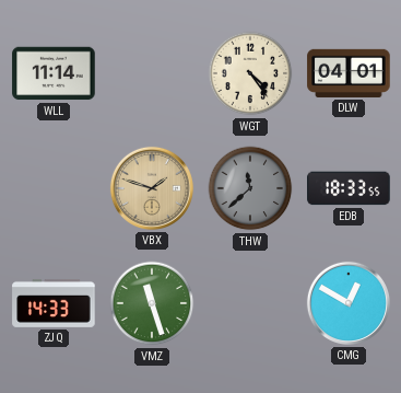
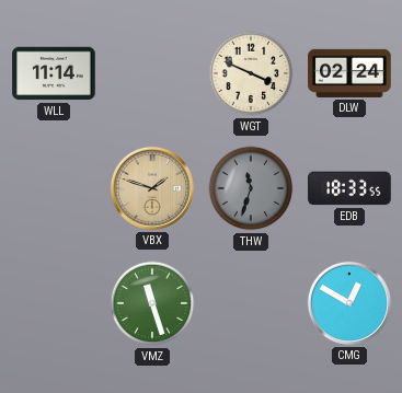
WGT: 4:24 -> 3:49 (251, 73)
DLW: 04:01 -> 02:24 (349, 73)
THW: 11:38 -> 11:33 (251, 188)
ZJQ: 14:33 -> none (54, 303)
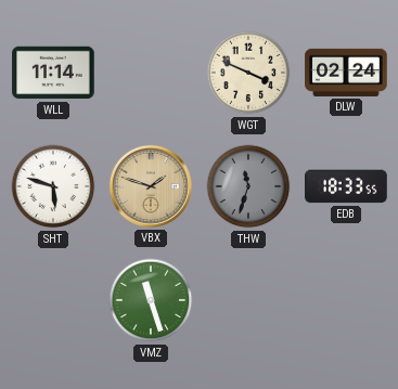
SHT: none -> 5:48 (53, 186)
CMG: 12:50 -> none (349, 303)
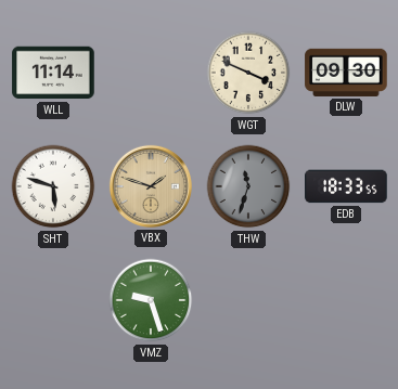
DLW: 02:24 -> 09:30 (346, 73)
VMZ: 11:27 -> 9:27 (151, 300)
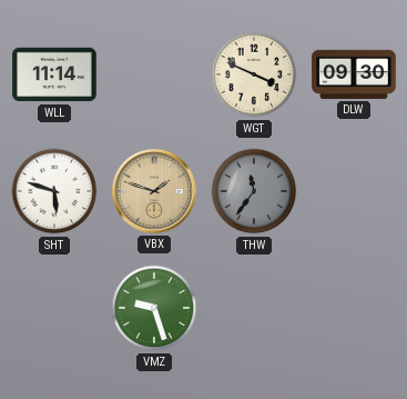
THW: 11:33 -> 11:36 (254, 191)
EDB: 18:33 -> none (346, 186)
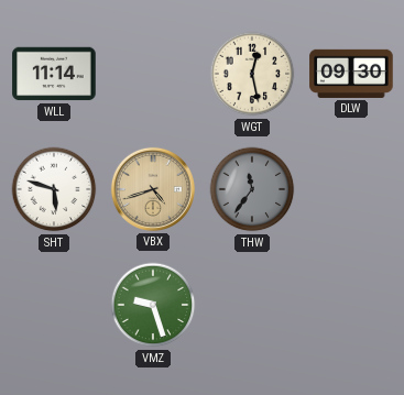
WGT: 3:49 -> 12:28 (252, 74)
VBX: 1:48 -> 4:42 (153, 189)
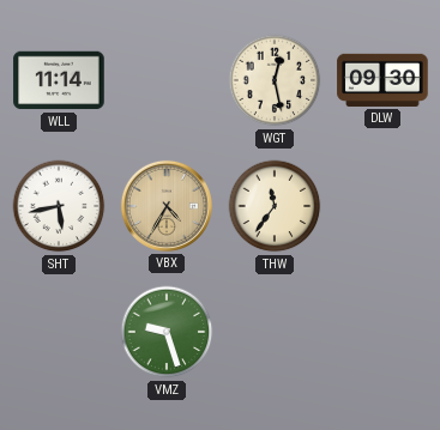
SHT: 5:48 -> 5:43 (59, 206)
VBX: 4:42 -> 4:35 (167, 206)
THW dial: grey -> cream (275, 206)
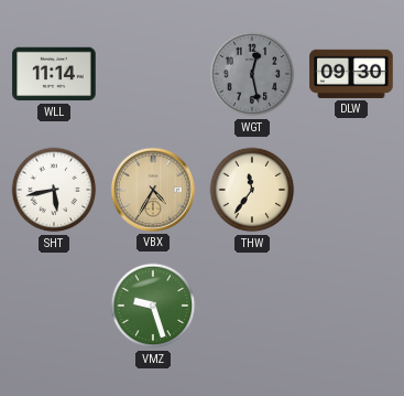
WGT dial: cream -> grey (252, 74)
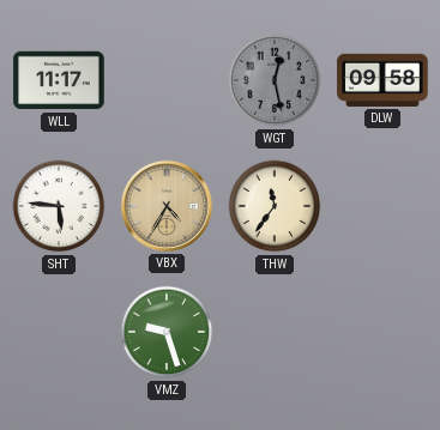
WLL: 11:14 -> 11:17 (59, 80)
DLW: 09:30 -> 09:58 (382, 80)
SHT: 5:43 -> 5:46 (59, 206)
